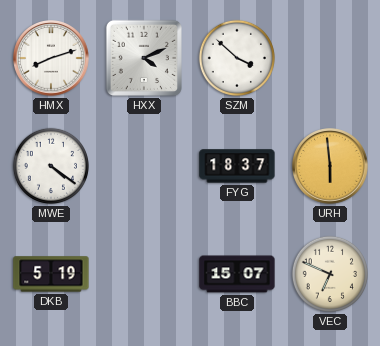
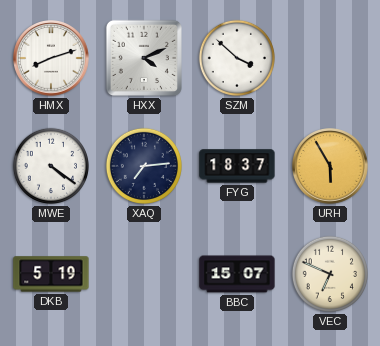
XAQ: none -> 7:14 (144, 166)
URH: 5:59 -> 5:55 (331, 167)
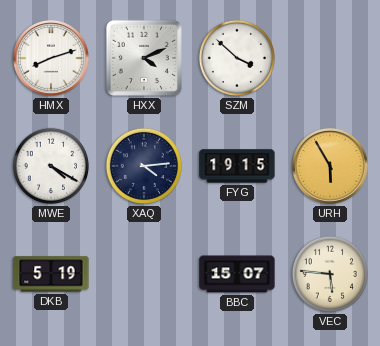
MWE: 4:21 -> 4:20 (51, 166)
XAQ: 7:14 -> 4:14 (144, 166)
FYG: 18:37 -> 19:15 (237, 166)
VEC: 6:49 -> 5:46 (330, 274)
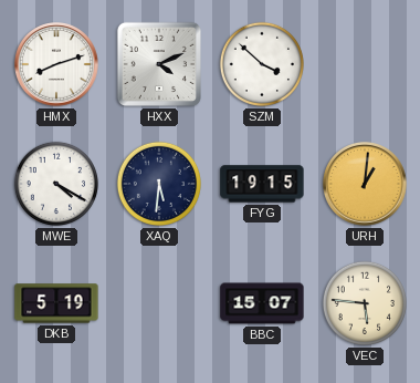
XAQ: 4:14 -> 5:31 (159, 184)
URH: 5:55 -> 1:01 (366, 185)
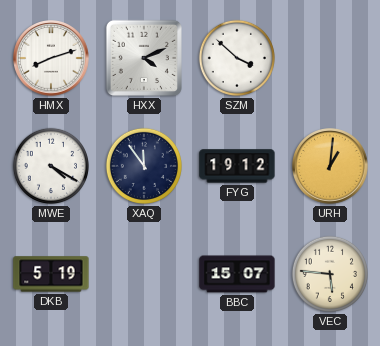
XAQ: 5:31 -> 11:54 (144, 166)
FYG: 19:15 -> 19:12 (237, 166)
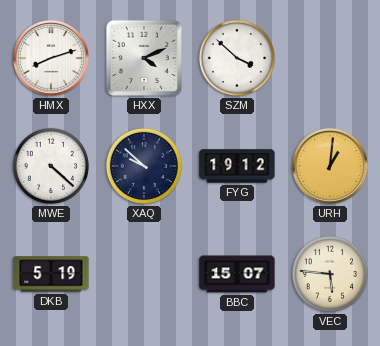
MWE: 4:20 -> 4:22 (51, 166)
XAQ: 11:54 -> 9:52 (144, 166)
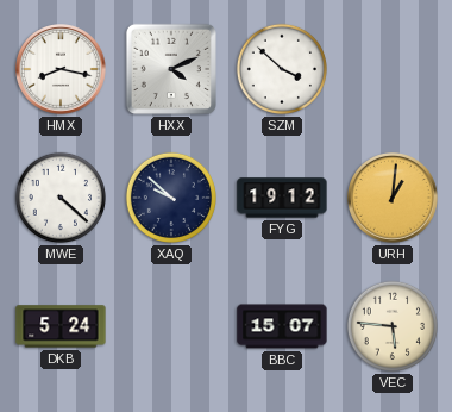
HMX: 8:12 -> 8:17 (62, 70)
DKB: 5:19 -> 5:24 (61, 326)
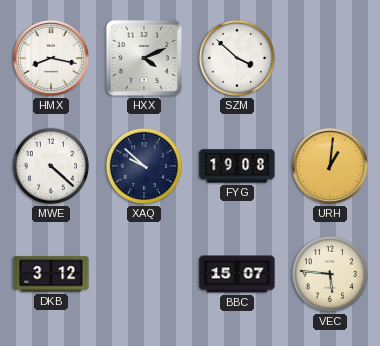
FYG: 19:12 -> 19:08 (237, 166)
DKB: 5:24 -> 3:12 (51, 274)
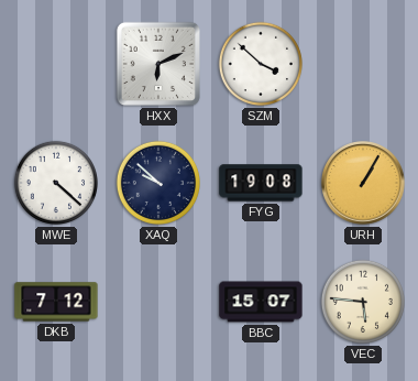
HMX: 8:17 -> none (52, 59)
HXX: 4:11 -> 6:11 (158, 64)
URH: 1:01 -> 1:05 (364, 184)
DKB: 3:12 -> 7:12 (56, 302)
